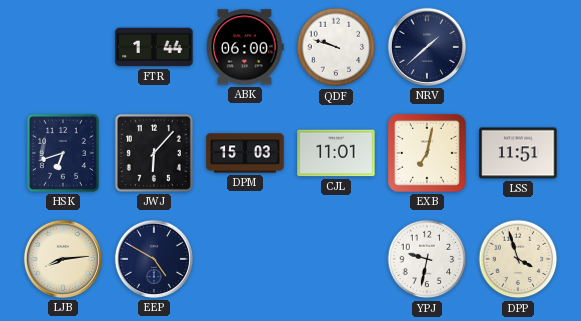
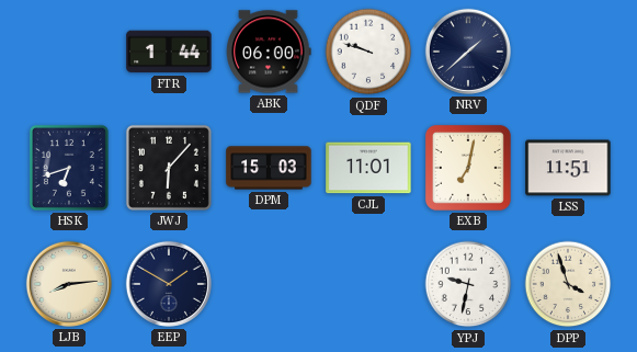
EEP: 4:50 -> 1:50 (169, 284)
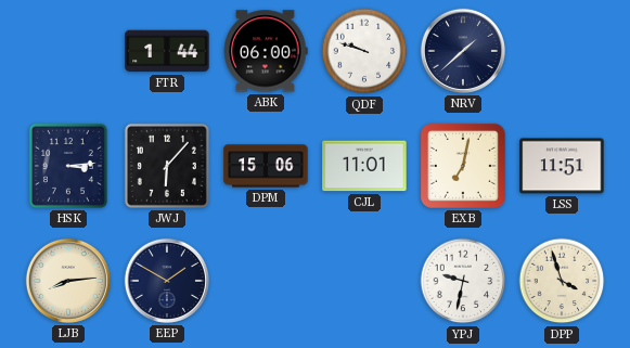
HSK: 6:42 -> 3:14 (68, 166)
DPM: 15:03 -> 15:06 (266, 166)
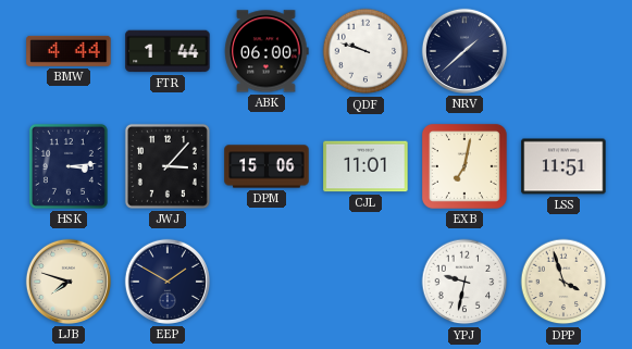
BMW: none -> 4:44 (69, 51)
JWJ: 6:07 -> 3:07 (168, 166)
LJB: 8:14 -> 7:48 (69, 282)
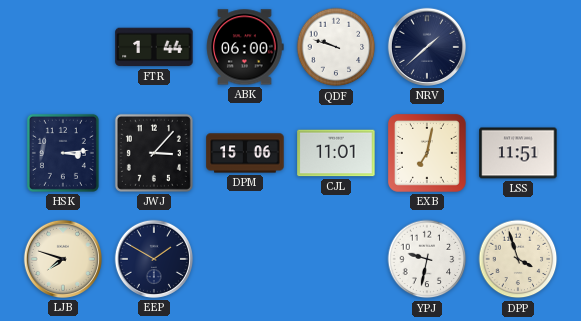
BMW: 4:44 -> none (69, 51)
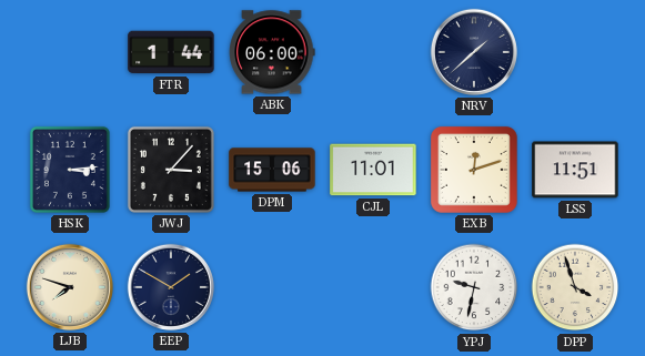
QDF: 9:48 -> none (336, 47)
EXB: 7:02 -> 12:12 (474, 170)
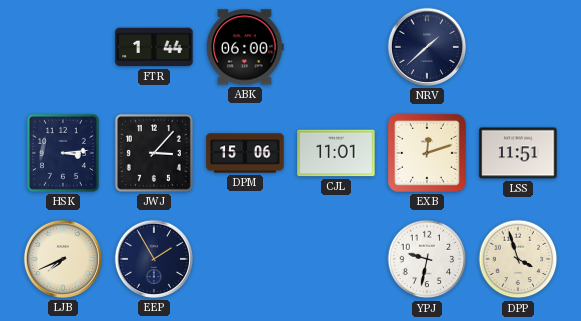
LJB: 7:48 -> 7:41 (63, 259)
EEP: 1:50 -> 1:55 (154, 259)
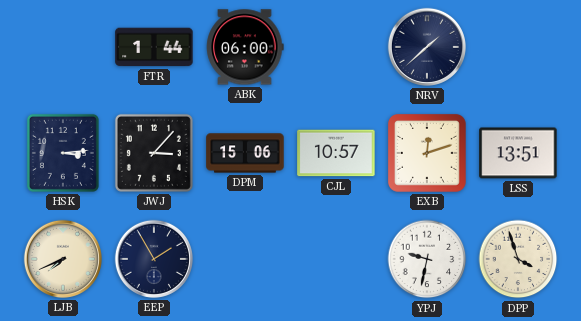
CJL: 11:01 -> 10:57 (336, 153)
LSS: 11:51 -> 13:51 (518, 153)
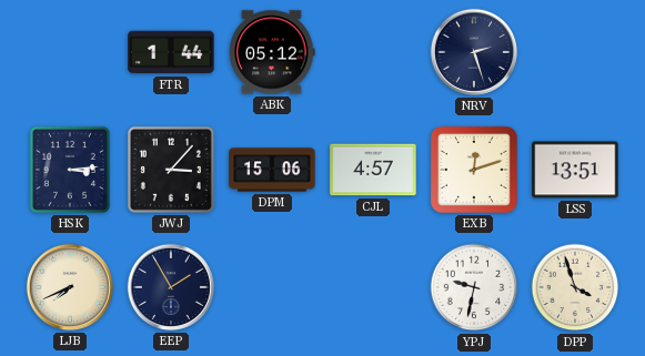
ABK: 06:00 -> 05:12 (272, 52)
NRV: 1:38 -> 2:27 (474, 52)
CJL: 10:57 -> 4:57 (373, 170)
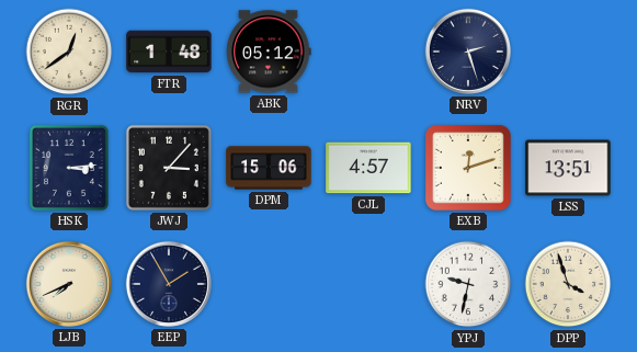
RGR: none -> 12:39 (69, 52)
FTR: 1:44 -> 1:48 (169, 52)
